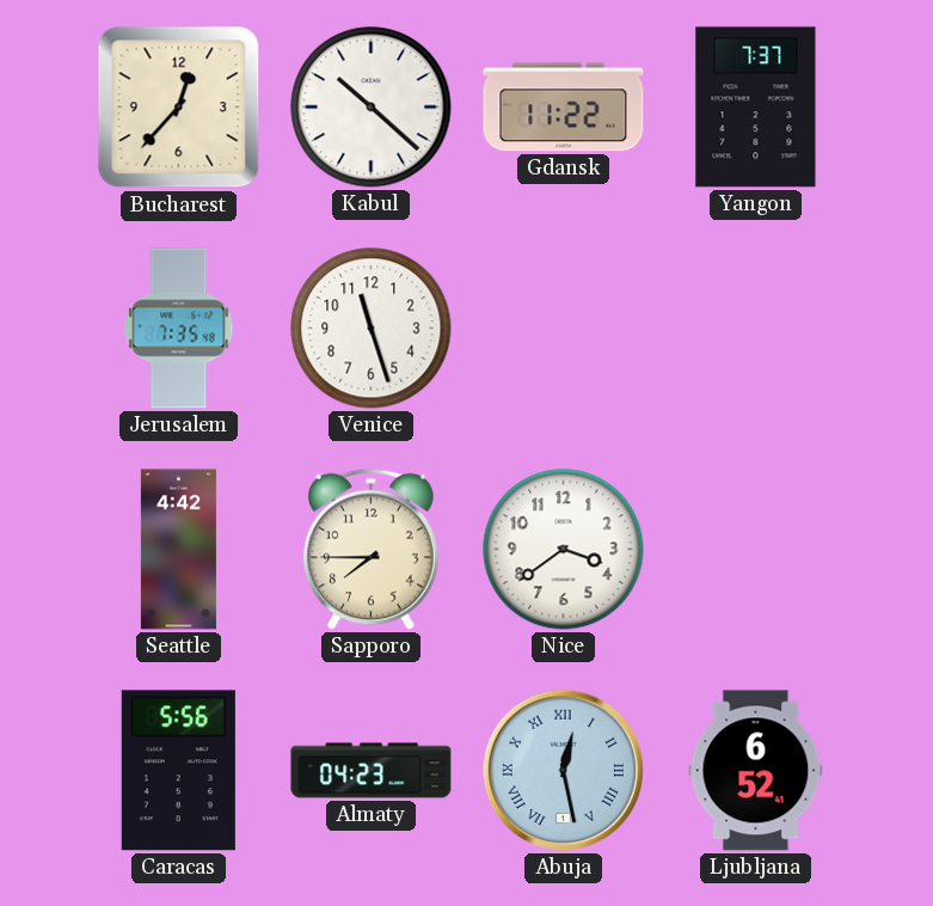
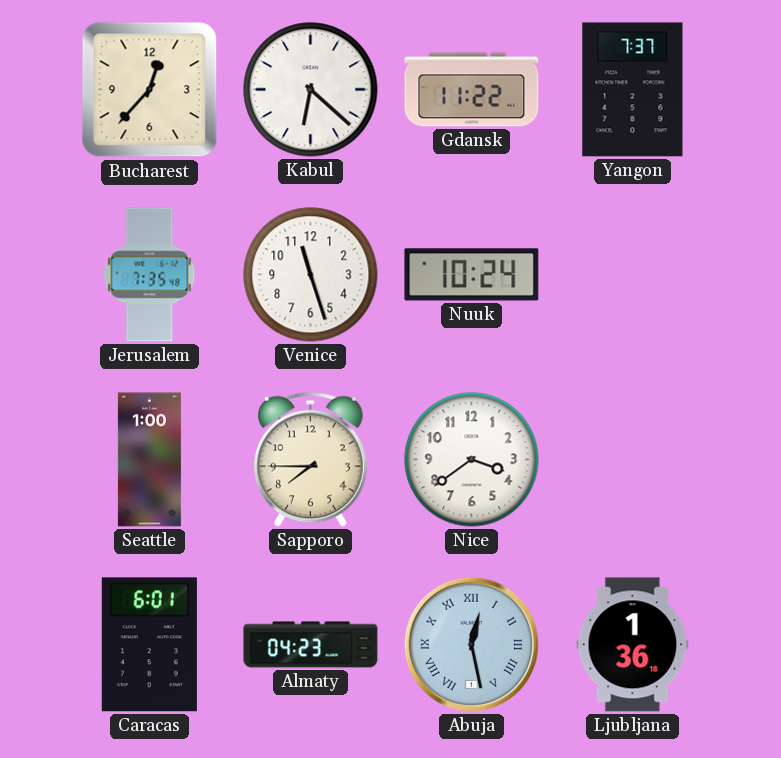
Kabul: 10:22 -> 6:22 (311, 90)
Nuuk: none -> 10:24 (472, 275)
Seattle: 4:42 -> 1:00 (149, 460)
Caracas: 5:56 -> 6:01 (149, 645)
Ljubljana: 6:52 -> 1:36 (633, 645)
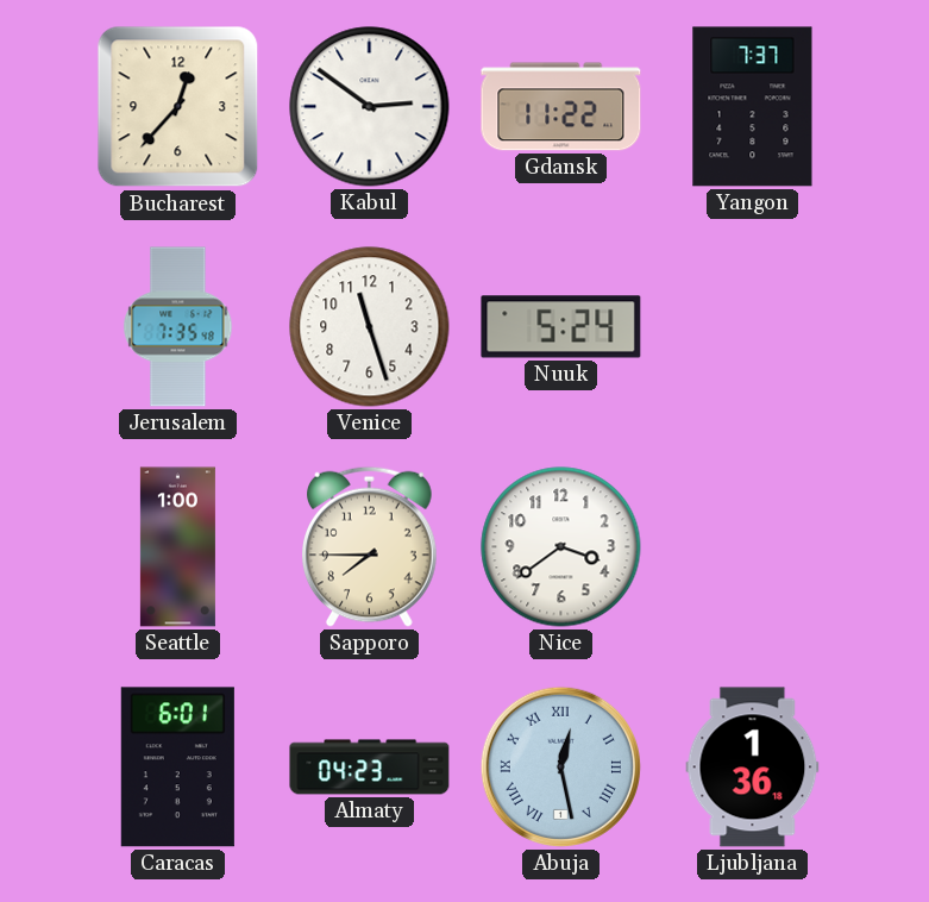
Kabul: 6:22 -> 2:51 (370, 107)
Nuuk: 10:24 -> 5:24 (561, 327)
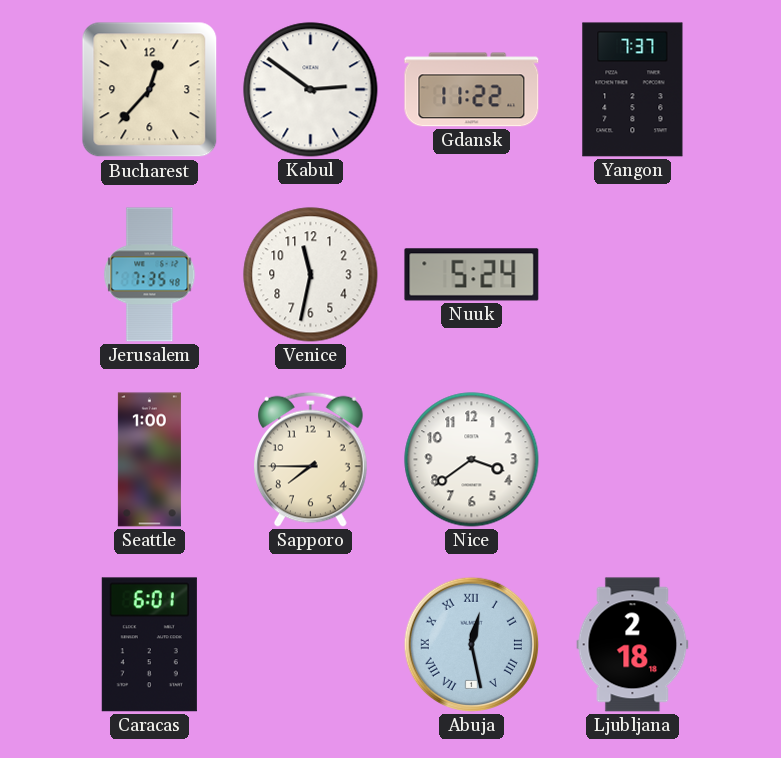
Venice: 11:27 -> 11:32 (311, 275)
Almaty: 04:23 -> none (370, 768)
Ljubljana: 1:36 -> 2:18 (633, 645)
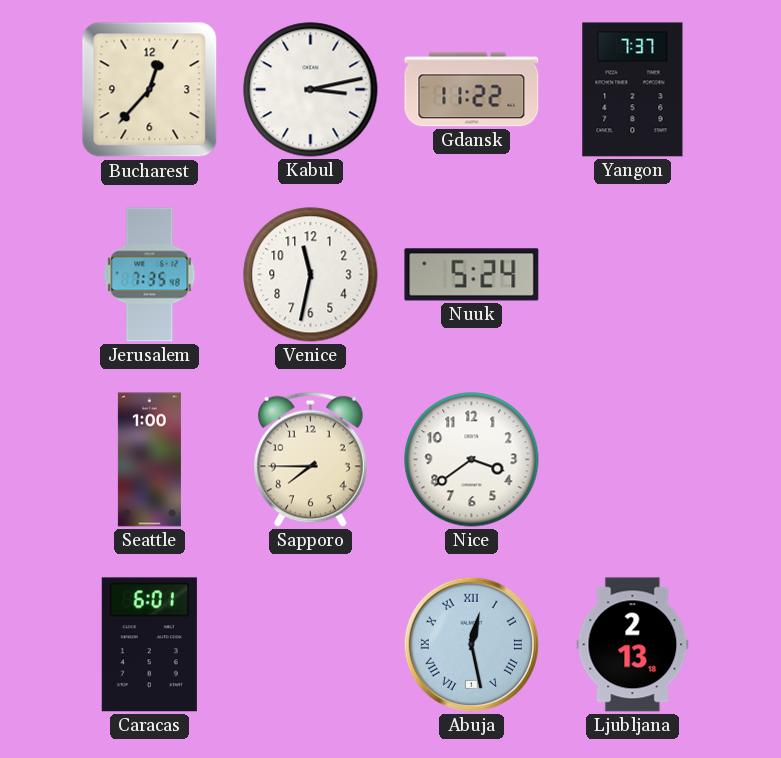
Kabul: 2:51 -> 3:13 (311, 90)
Ljubljana: 2:18 -> 2:13 (633, 645)
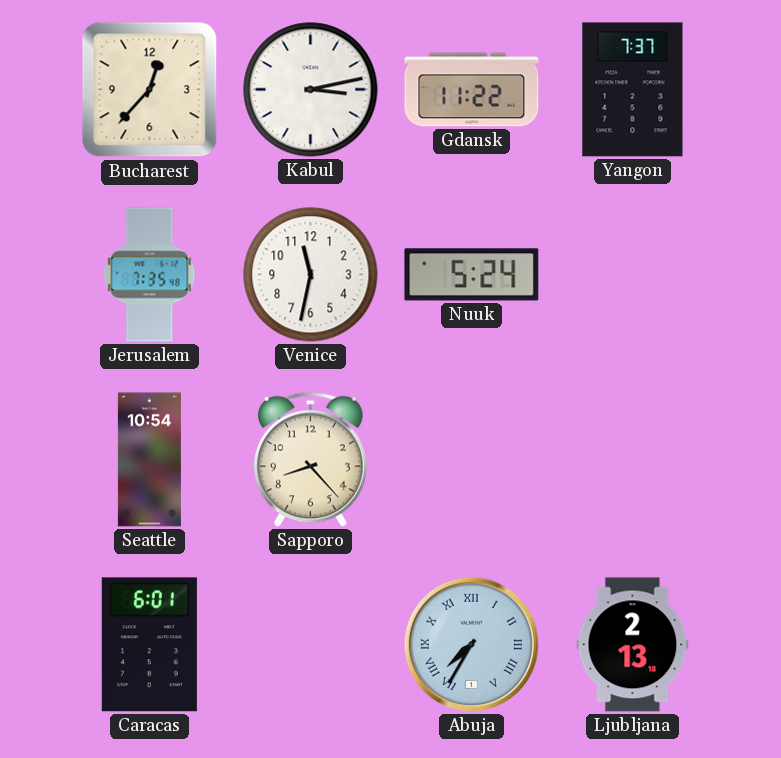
Seattle: 1:00 -> 10:54 (149, 460)
Sapporo: 7:45 -> 8:23 (311, 459)
Nice: 3:39 -> none (472, 460)
Abuja: 12:28 -> 7:35 (471, 644)
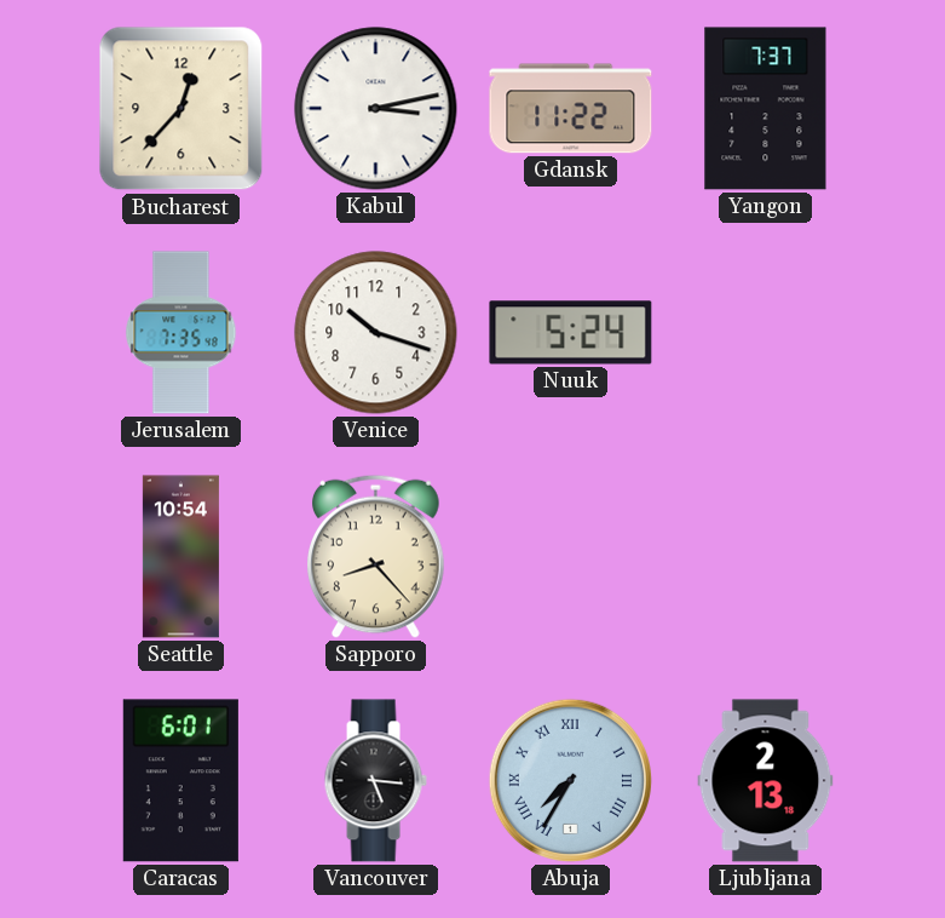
Venice: 11:32 -> 10:18 (376, 333)
Vancouver: none -> 5:16 (375, 781)
